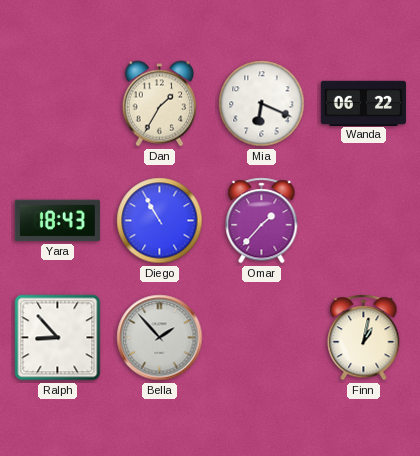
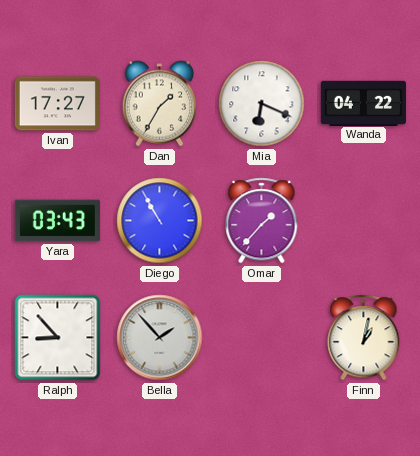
Ivan: none -> 17:27 (57, 104)
Wanda: 06:22 -> 04:22 (363, 103)
Yara: 18:43 -> 03:43 (57, 221)
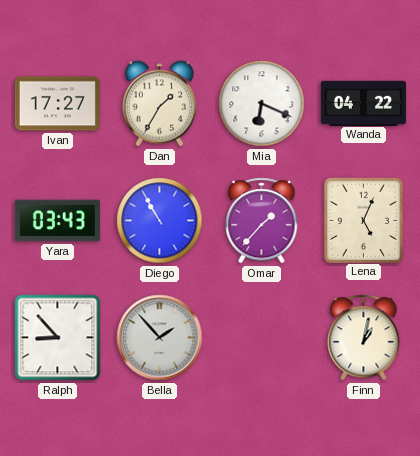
Lena: none -> 5:04 (363, 220)
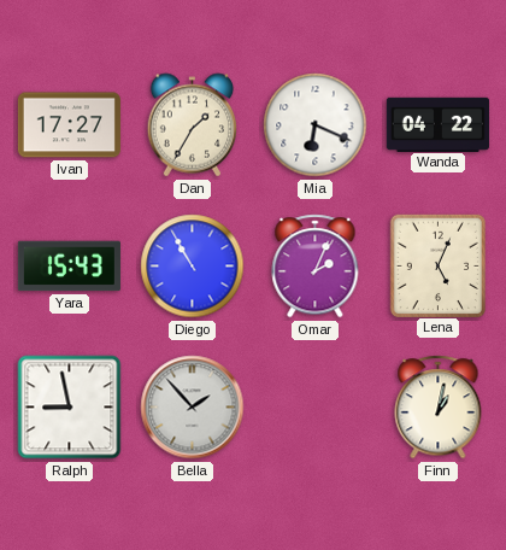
Yara: 03:43 -> 15:43 (69, 267)
Omar: 1:37 -> 2:04 (316, 267)
Ralph: 8:53 -> 8:58 (70, 408)
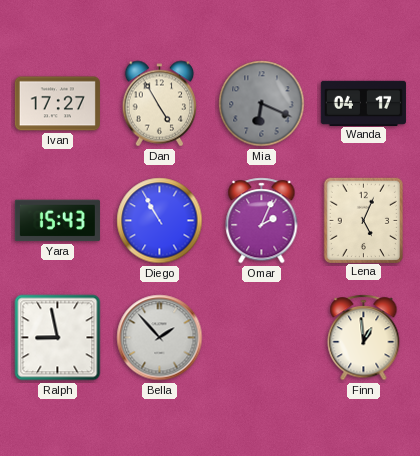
Dan: 1:35 -> 4:55 (160, 104)
Mia dial: white -> grey (262, 104)
Wanda: 04:22 -> 04:17 (363, 103)
Finn: 1:02 -> 12:59 (364, 338)
